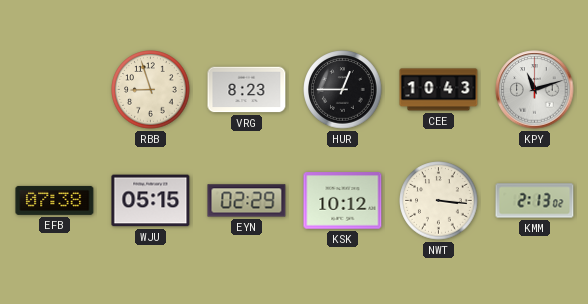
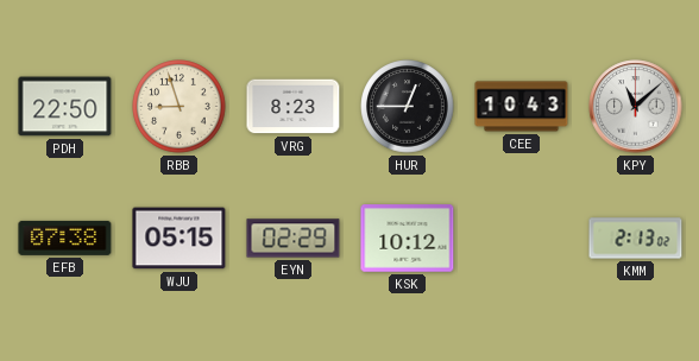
PDH: none -> 22:50 (65, 107)
KPY: 11:12 -> 11:08 (636, 107)
NWT: 3:16 -> none (439, 201)
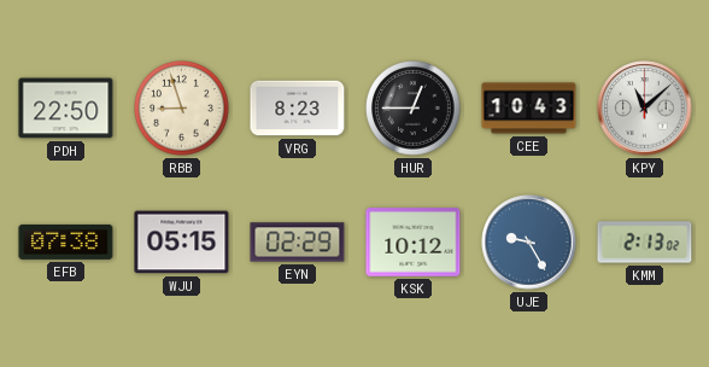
UJE: none -> 9:25 (529, 243)
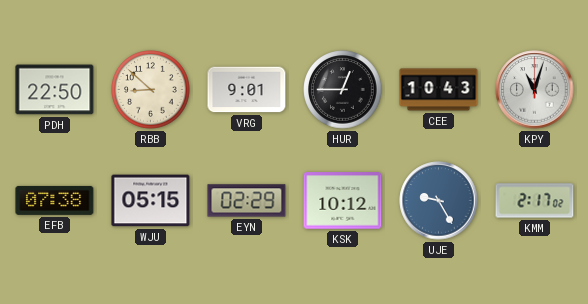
RBB: 8:57 -> 8:52 (151, 90)
VRG: 8:23 -> 9:01 (247, 90)
KPY: 11:08 -> 11:03 (535, 90)
KMM: 2:13 -> 2:17 (535, 201)
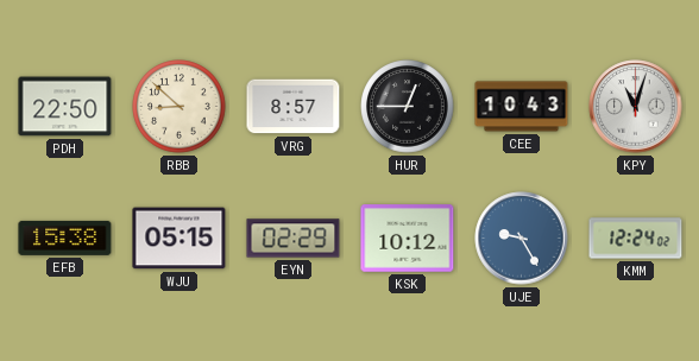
VRG: 9:01 -> 8:57 (294, 107)
EFB: 07:38 -> 15:38 (65, 237)
KMM: 2:17 -> 12:24 (636, 239)
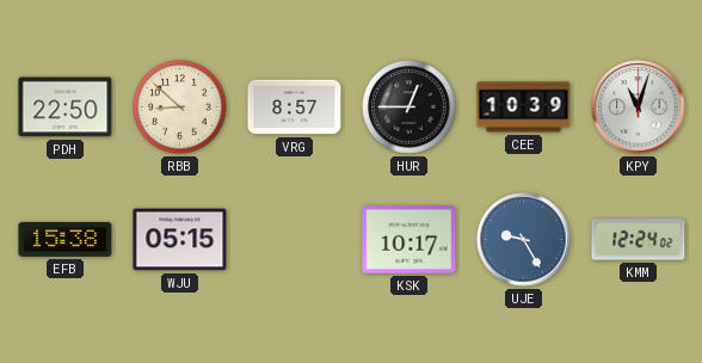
CEE: 10:43 -> 10:39 (524, 107)
EYN: 02:29 -> none (294, 239)
KSK: 10:12 -> 10:17 (410, 240)
